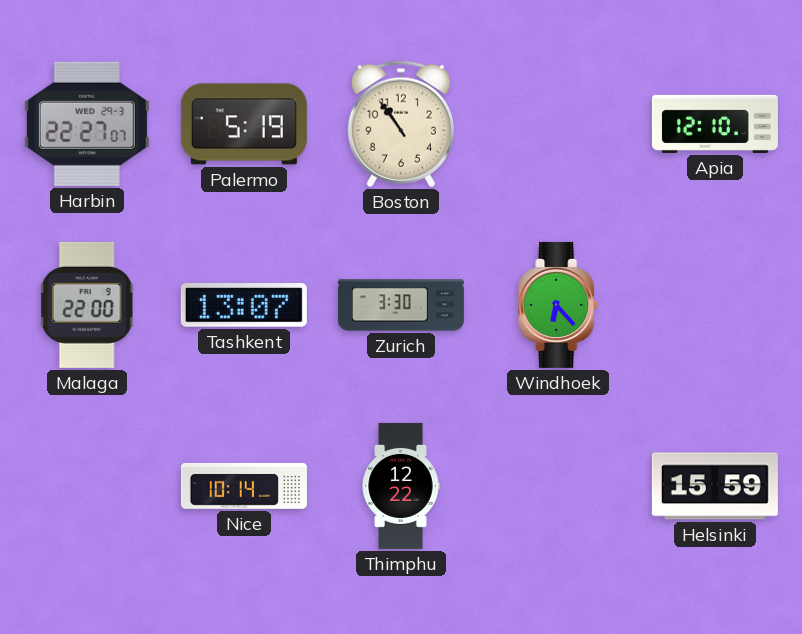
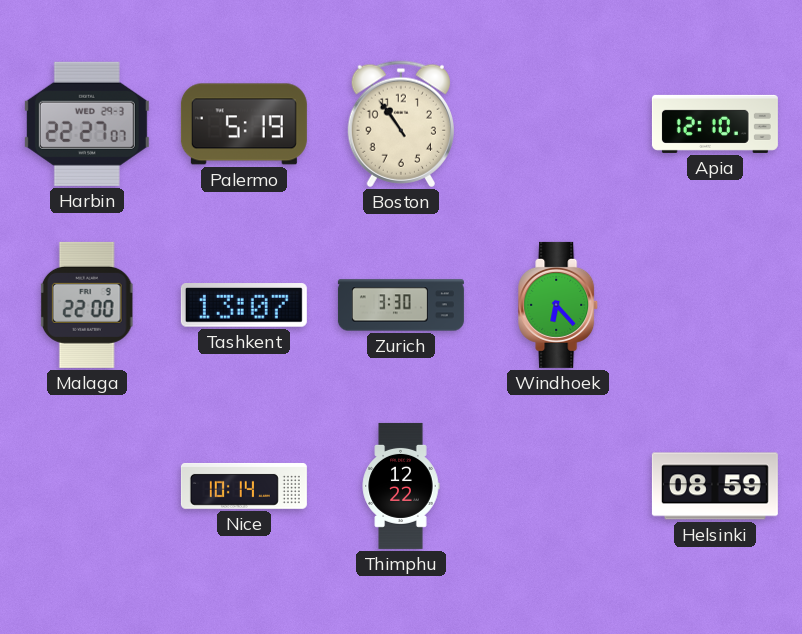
Helsinki: 15:59 -> 08:59 (715, 486)
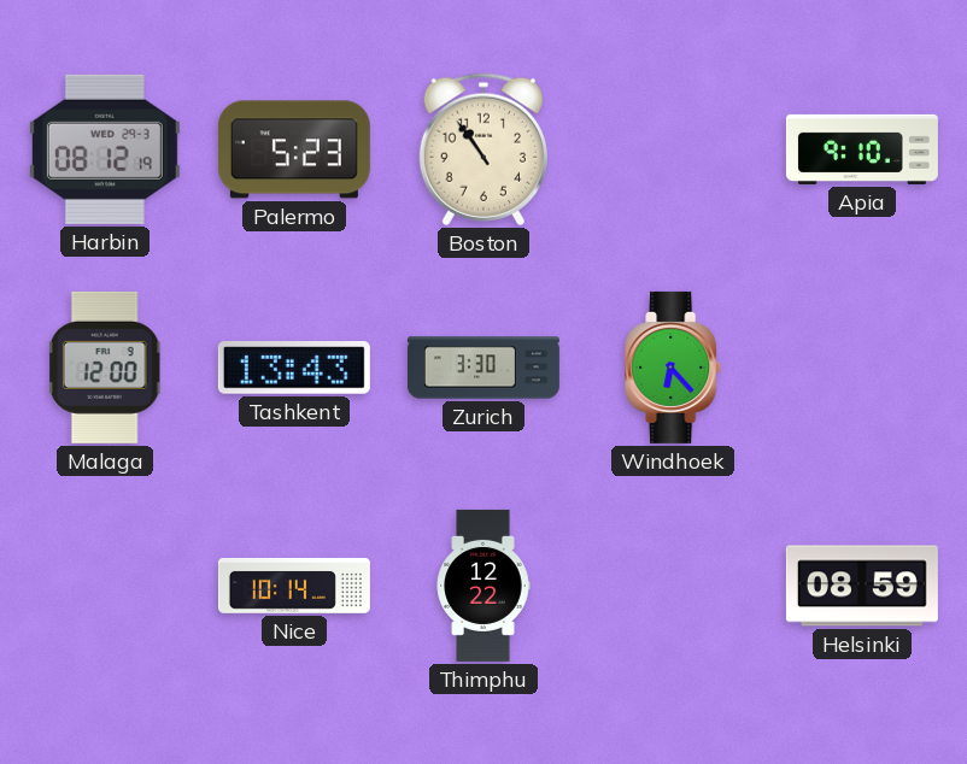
Harbin: 22:27 -> 08:12 (105, 149)
Palermo: 5:19 -> 5:23 (294, 149)
Apia: 12:10 -> 9:10 (862, 149)
Malaga: 22:00 -> 12:00 (105, 368)
Tashkent: 13:07 -> 13:43 (294, 369)
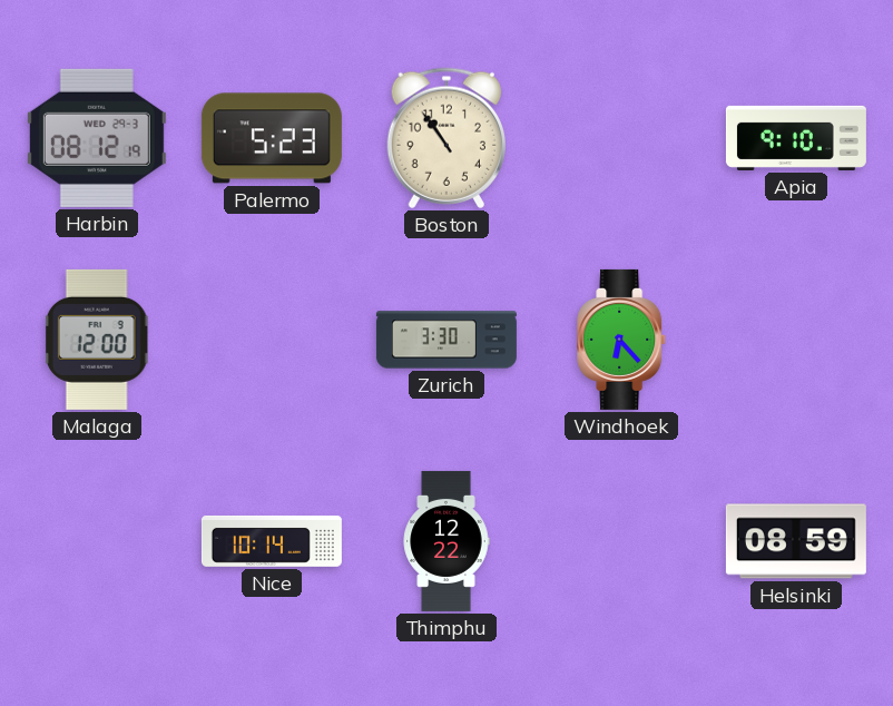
Tashkent: 13:43 -> none (294, 369)
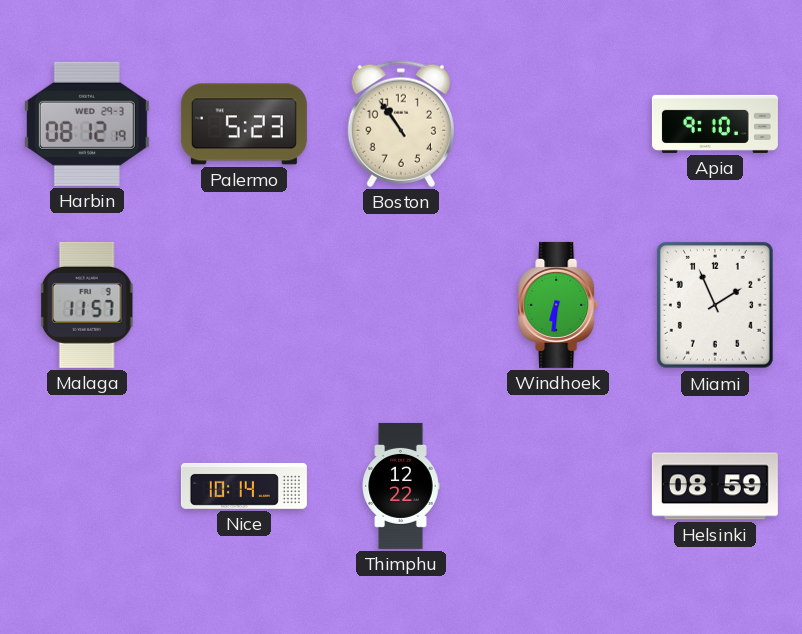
Malaga: 12:00 -> 11:57 (87, 305)
Zurich: 3:30 -> none (446, 340)
Windhoek: 6:23 -> 6:31 (559, 305)
Miami: none -> 1:56 (715, 305)
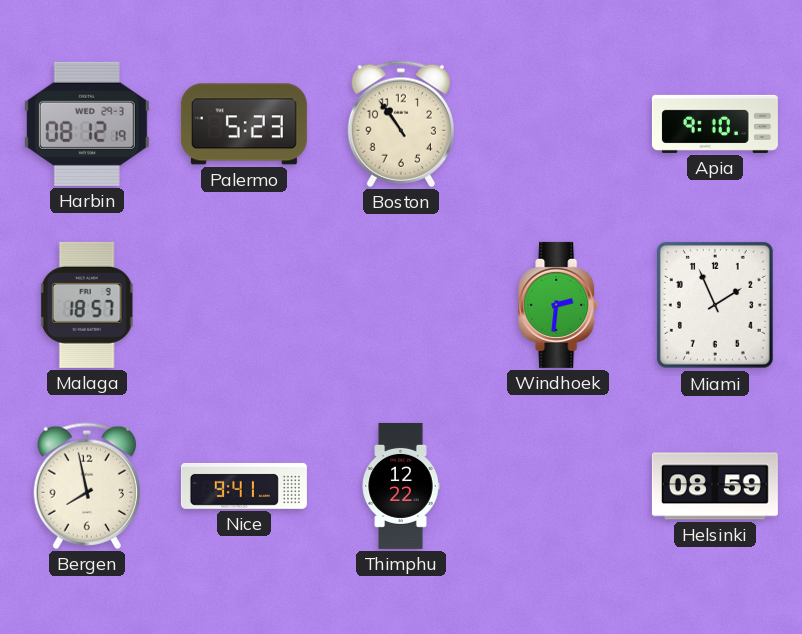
Malaga: 11:57 -> 18:57 (87, 305)
Windhoek: 6:31 -> 2:31 (559, 305)
Bergen: none -> 7:58 (87, 486)
Nice: 10:14 -> 9:41 (244, 486)
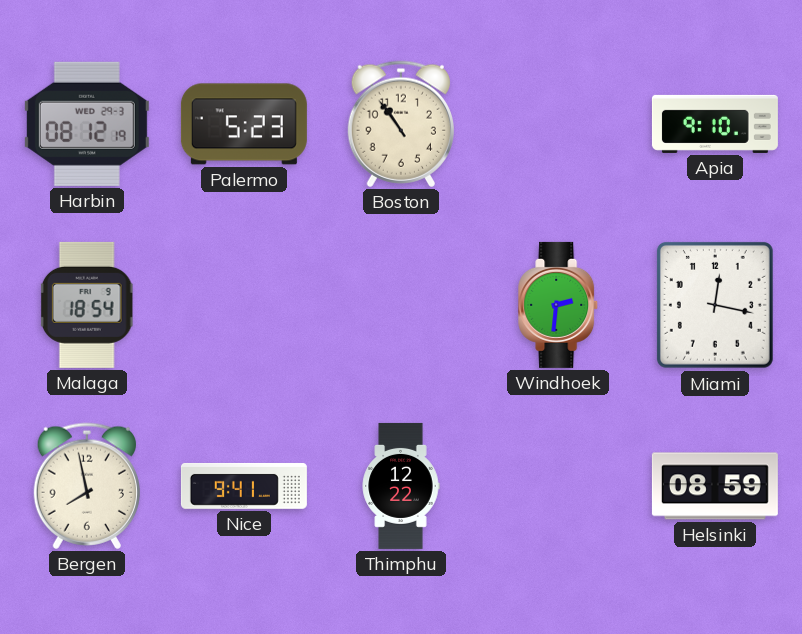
Malaga: 18:57 -> 18:54 (87, 305)
Miami: 1:56 -> 12:17 (715, 305)
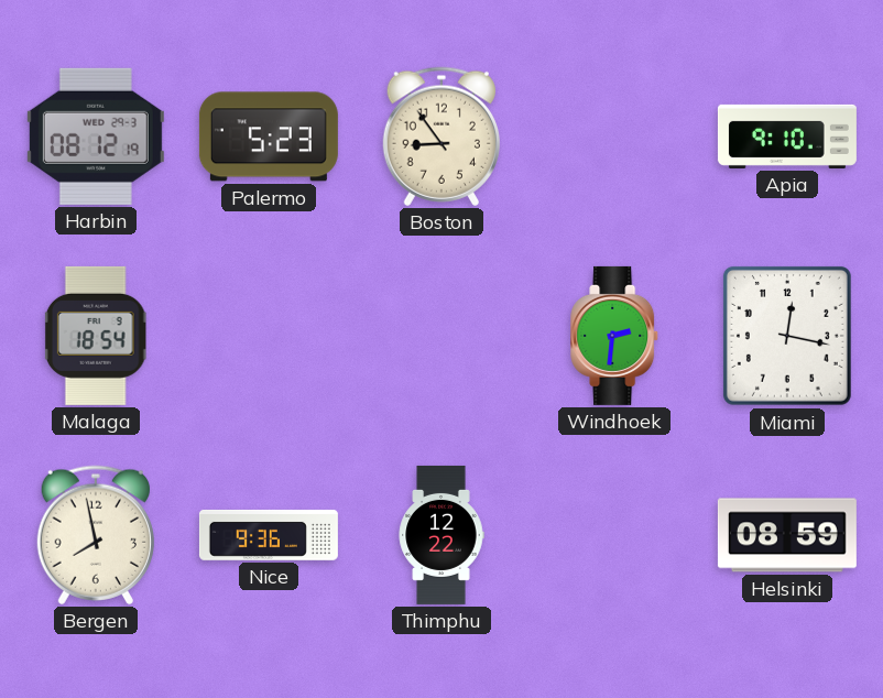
Boston: 10:54 -> 8:54 (441, 137)
Nice: 9:41 -> 9:36 (269, 535)
